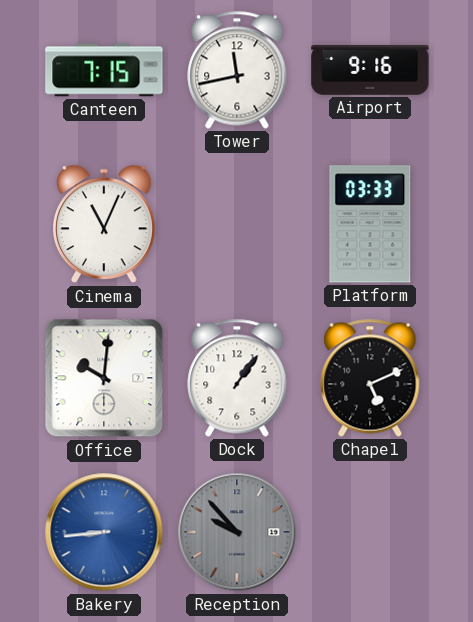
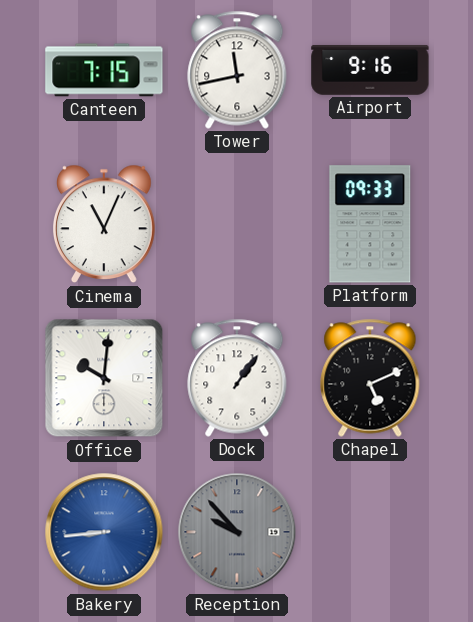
Platform: 03:33 -> 09:33 (370, 224)
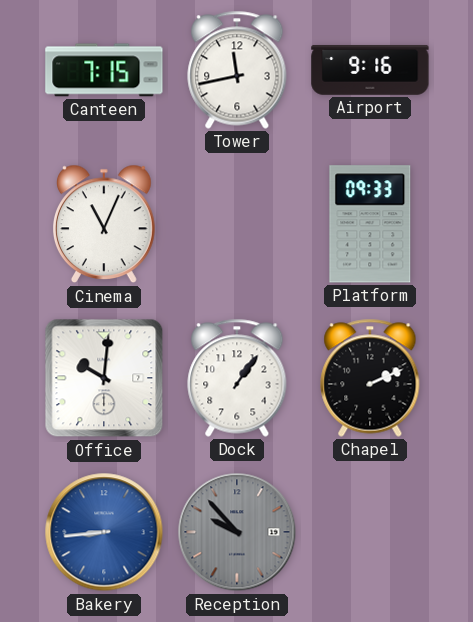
Chapel: 5:11 -> 2:11 (370, 378)
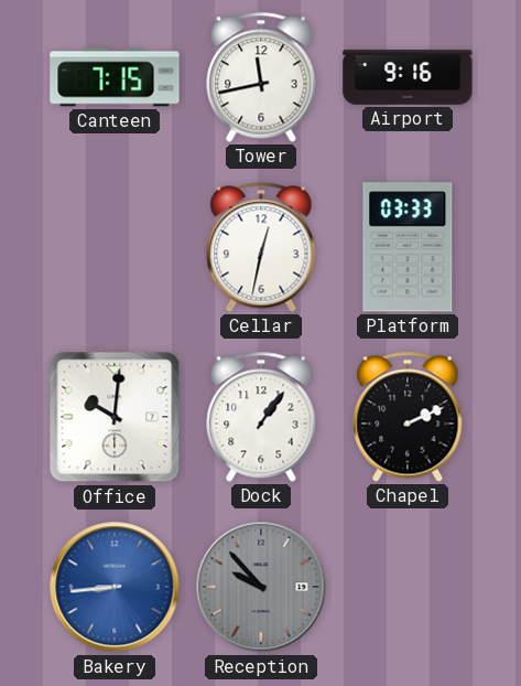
Cinema: 11:04 -> none (105, 224)
Cellar: none -> 12:32 (261, 247)
Platform: 09:33 -> 03:33 (408, 247)
